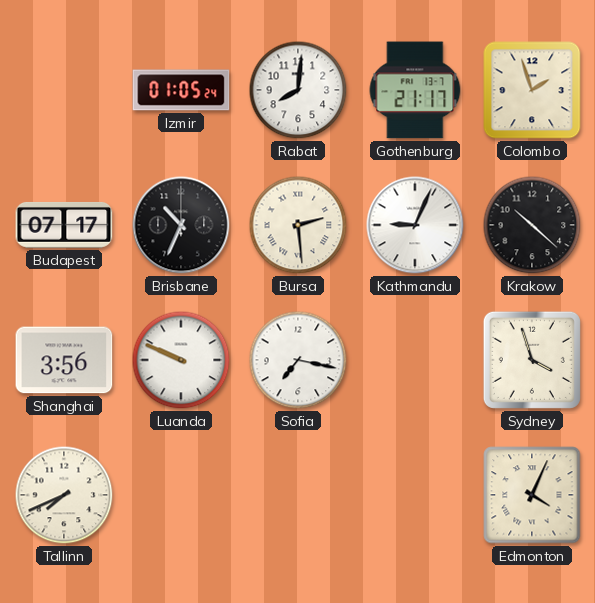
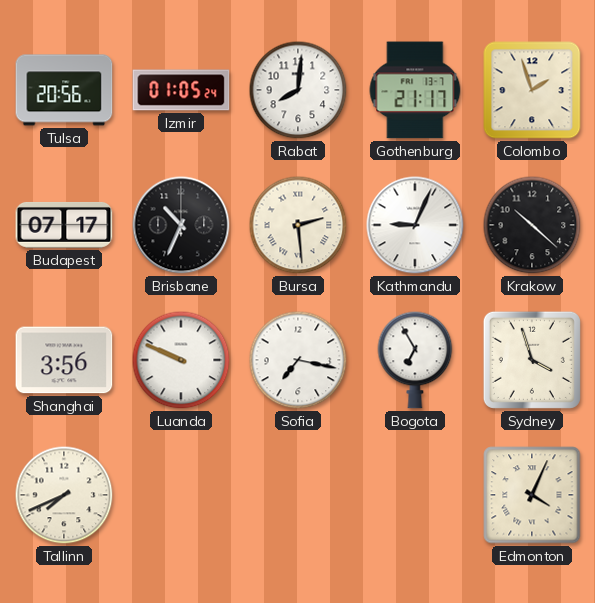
Tulsa: none -> 20:56 (64, 90)
Bogota: none -> 6:55 (415, 360)
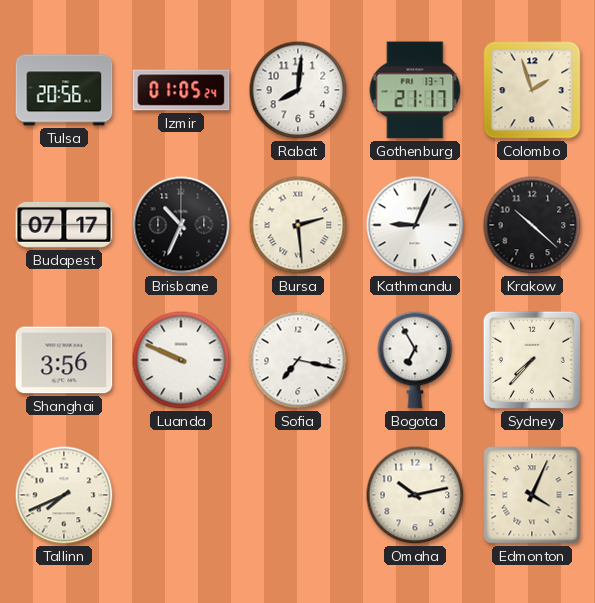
Sydney: 3:57 -> 7:37 (532, 360)
Omaha: none -> 10:13 (415, 495)
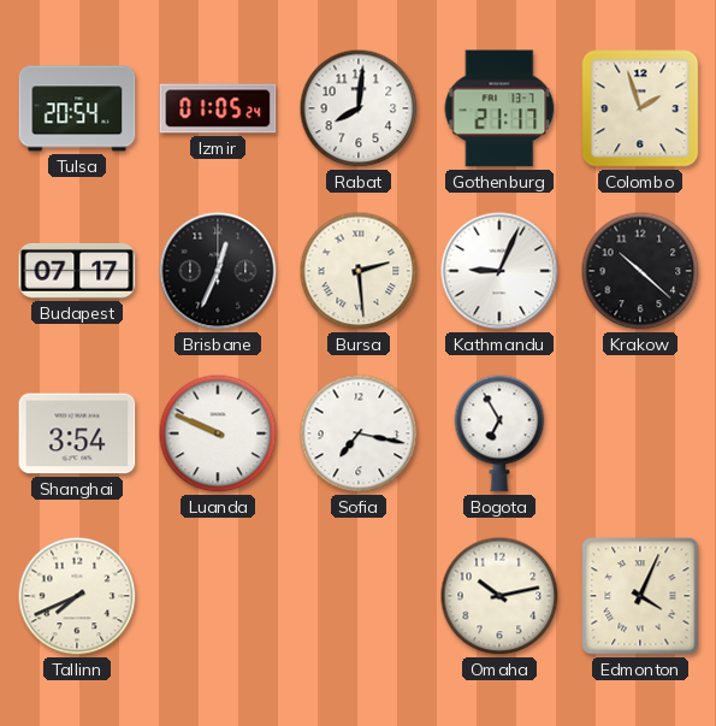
Tulsa: 20:56 -> 20:54 (77, 108)
Brisbane: 10:34 -> 12:34 (218, 271)
Shanghai: 3:56 -> 3:54 (77, 433)
Sydney: 7:37 -> none (532, 360)
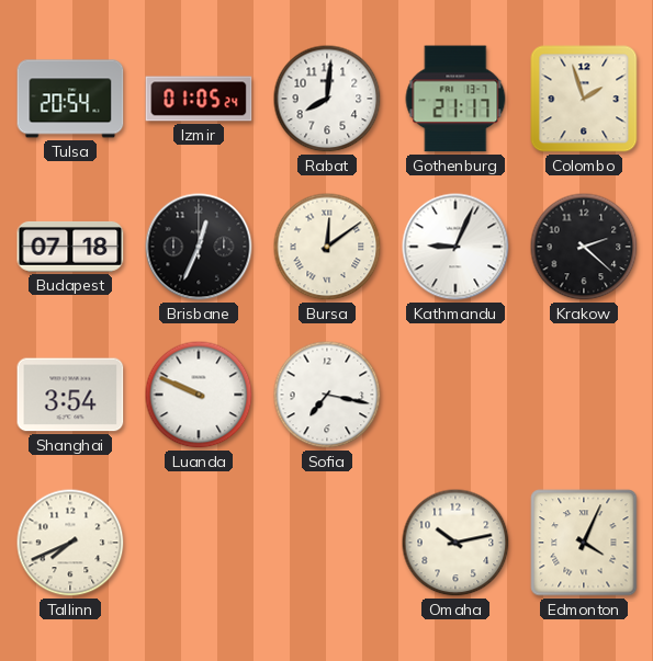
Budapest: 07:17 -> 07:18 (70, 247)
Bursa: 2:29 -> 12:09 (327, 247)
Krakow: 10:22 -> 2:22 (584, 247)
Bogota: 6:55 -> none (499, 433)
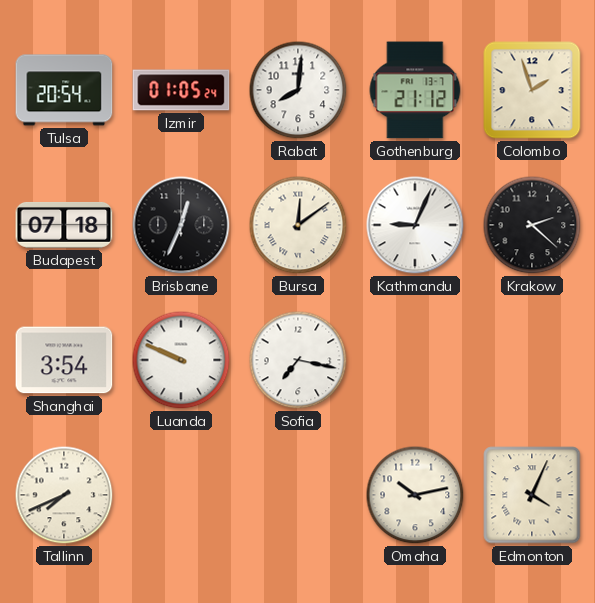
Gothenburg: 21:17 -> 21:12 (415, 90)
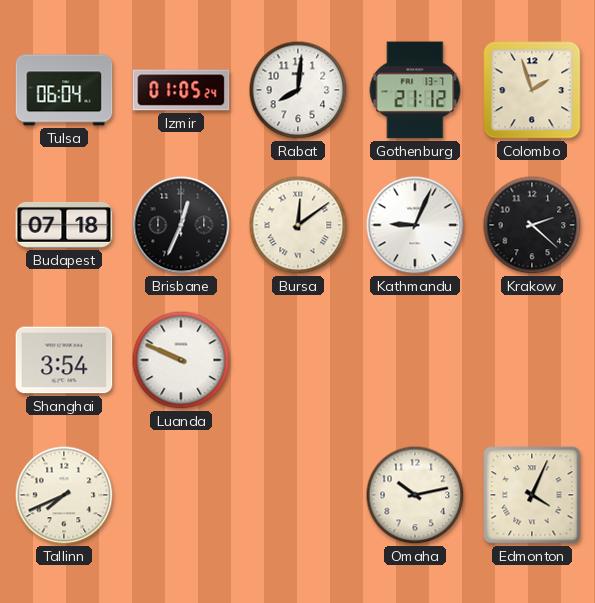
Tulsa: 20:54 -> 06:04 (64, 90)
Sofia: 7:17 -> none (298, 360)
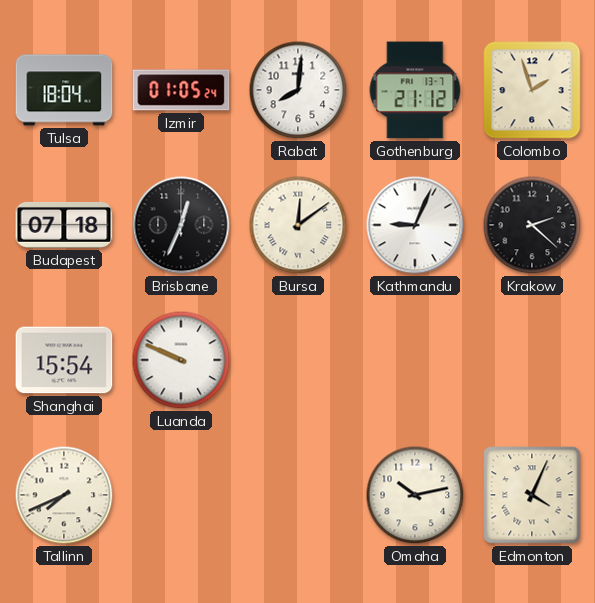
Tulsa: 06:04 -> 18:04 (64, 90)
Shanghai: 3:54 -> 15:54 (64, 360)
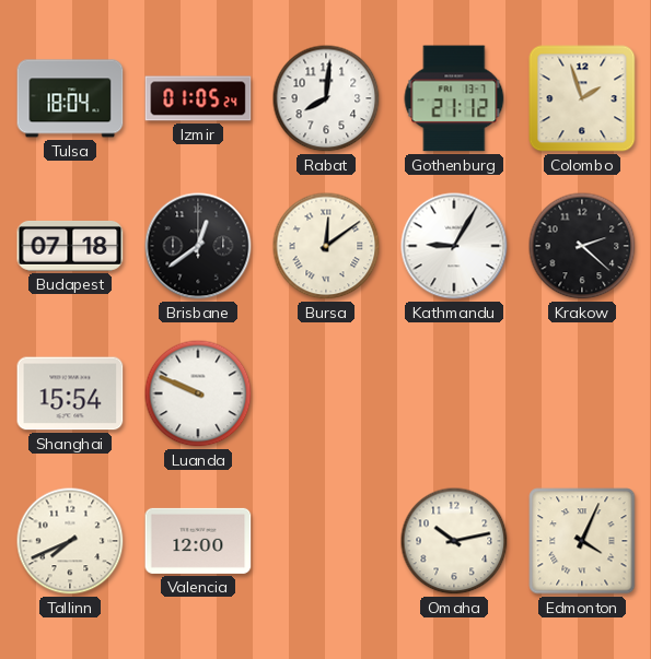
Brisbane: 12:34 -> 12:39 (198, 246)
Kathmandu: 9:04 -> 9:05 (454, 246)
Valencia: none -> 12:00 (198, 541)
